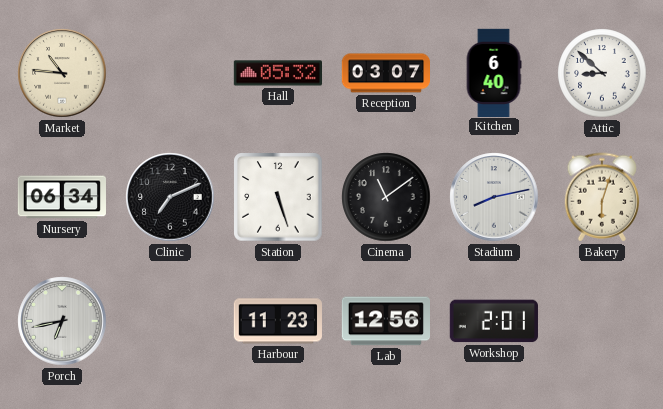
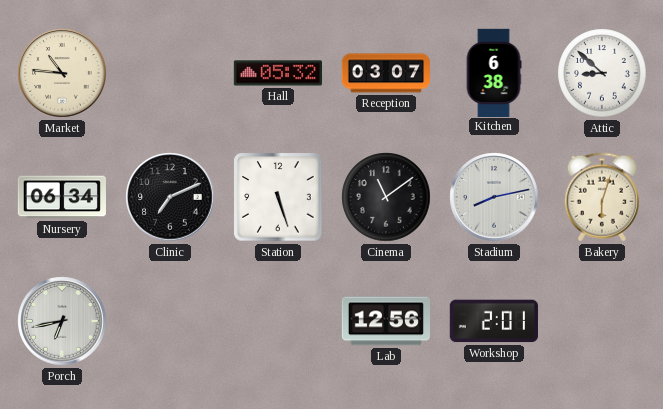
Kitchen: 6:40 -> 6:38 (494, 72)
Harbour: 11:23 -> none (278, 321)
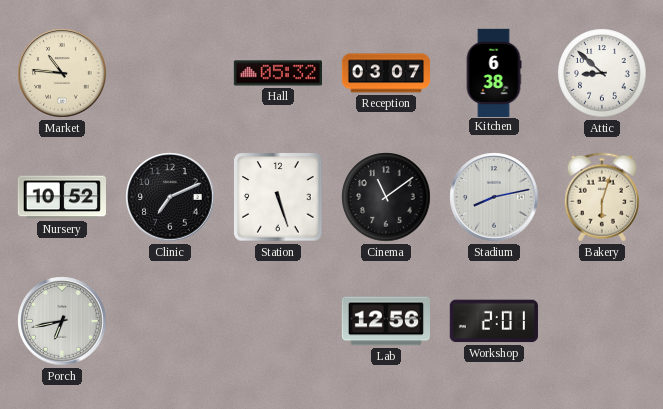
Nursery: 06:34 -> 10:52 (61, 197)
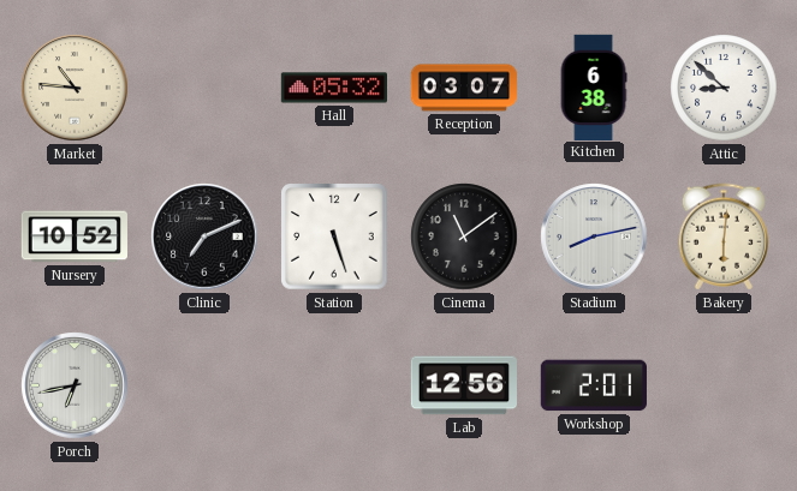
Bakery: 6:03 -> 6:01 (722, 236)
